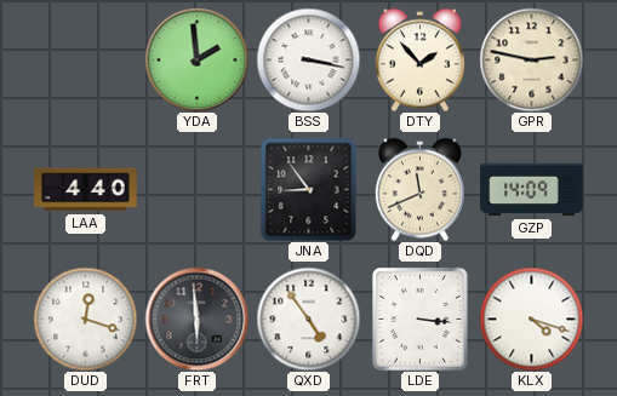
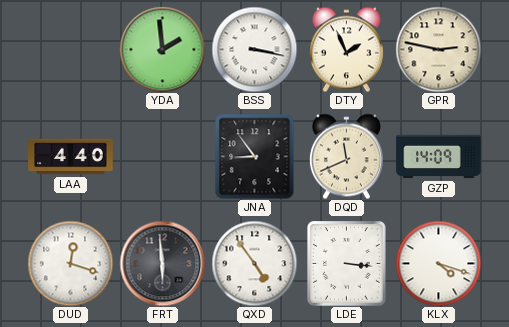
DTY: 1:53 -> 1:56 (346, 49)
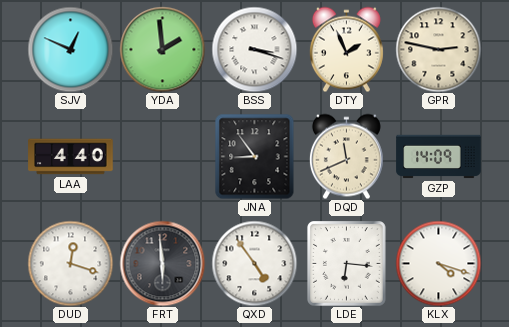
SJV: none -> 12:49 (70, 49)
BSS: 3:17 -> 3:18 (254, 49)
LDE: 3:16 -> 6:16 (347, 264)
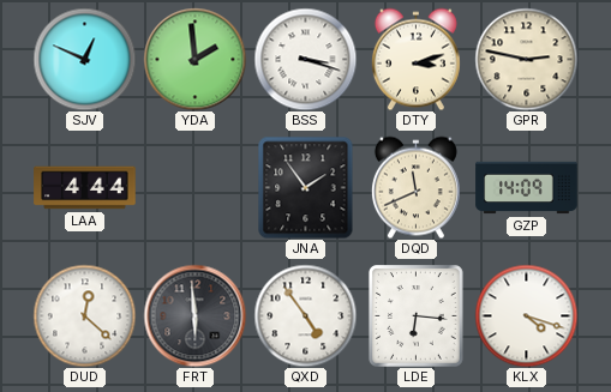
DTY: 1:56 -> 3:12 (415, 59)
LAA: 4:40 -> 4:44 (85, 188)
JNA: 8:54 -> 1:54 (306, 187)
DUD: 12:18 -> 12:22 (84, 315)
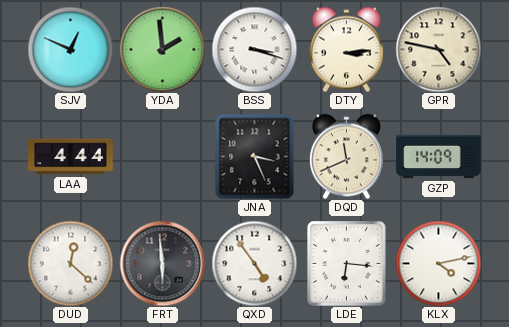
DTY: 3:12 -> 3:14 (346, 49)
GPR: 2:47 -> 4:47 (438, 49)
JNA: 1:54 -> 3:26 (255, 156)
KLX: 4:18 -> 4:13 (438, 263)
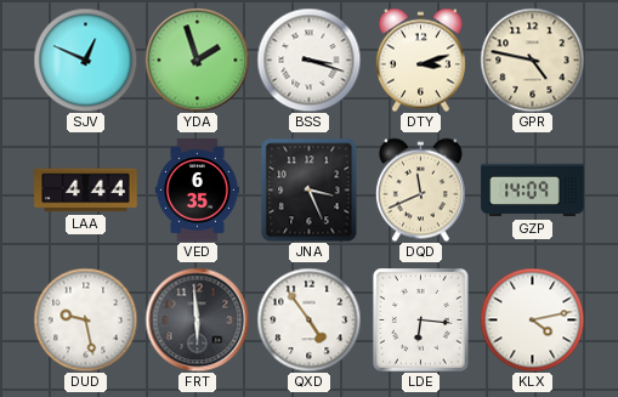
YDA: 1:59 -> 1:57 (197, 59)
DTY: 3:14 -> 3:12 (420, 59)
VED: none -> 6:35 (197, 191)
DUD: 12:22 -> 9:28 (85, 319)
